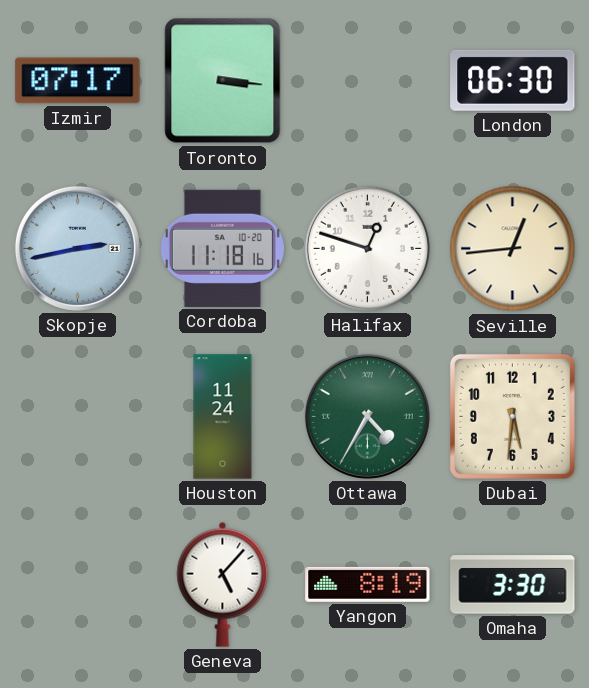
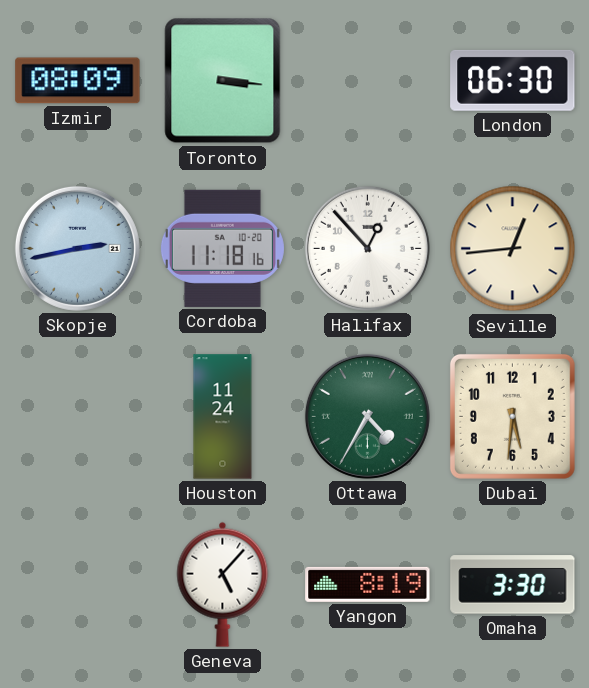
Izmir: 07:17 -> 08:09 (78, 81)
Halifax: 12:48 -> 12:53 (367, 248)
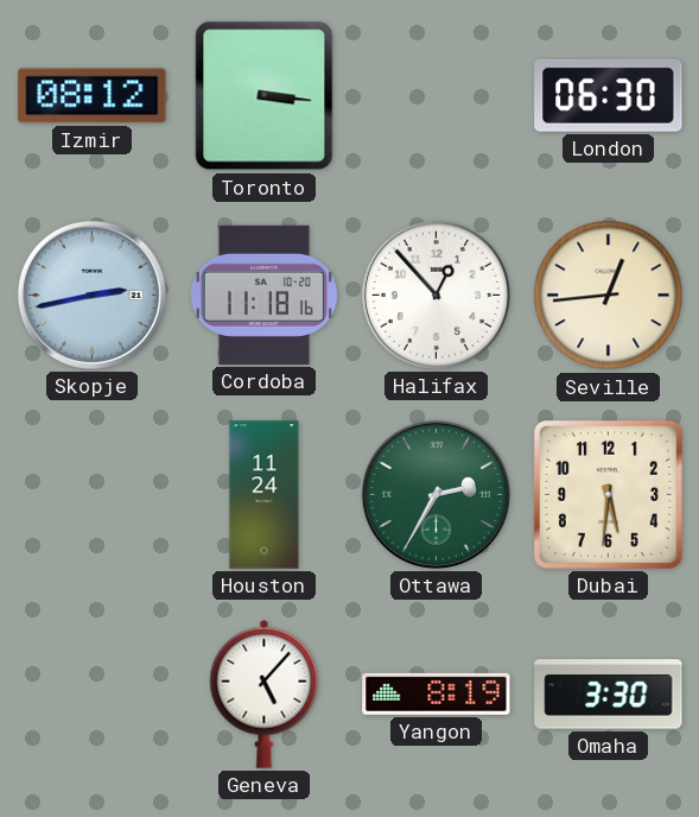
Izmir: 08:09 -> 08:12 (93, 96)
Ottawa: 4:35 -> 2:35 (436, 494)
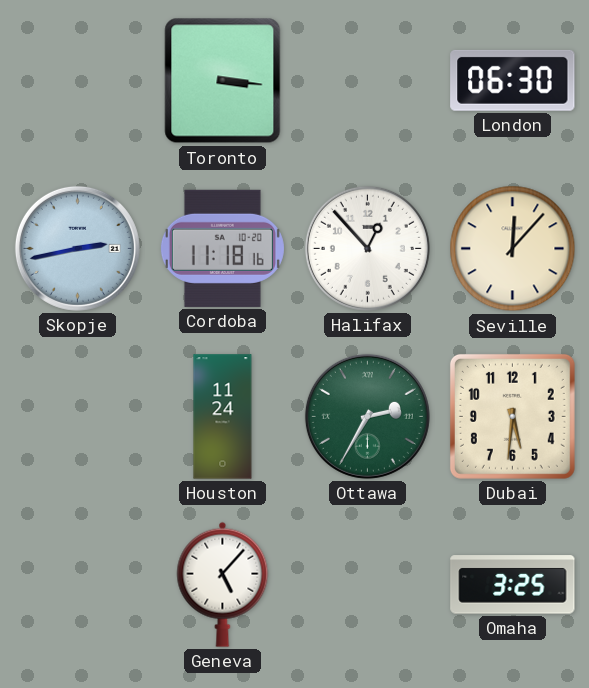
Izmir: 08:12 -> none (93, 96)
Seville: 12:44 -> 12:07 (513, 249)
Yangon: 8:19 -> none (437, 693)
Omaha: 3:30 -> 3:25 (513, 585)
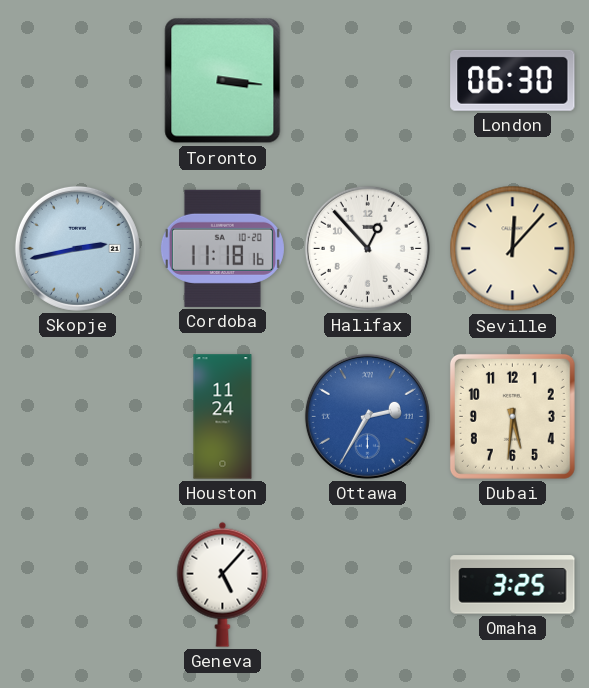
Ottawa dial: green -> blue (367, 416)
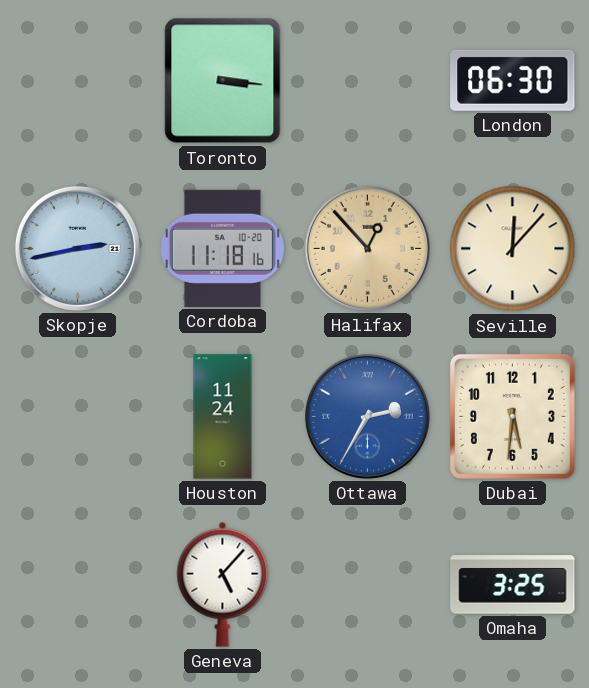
Halifax dial: white -> champagne (367, 248)
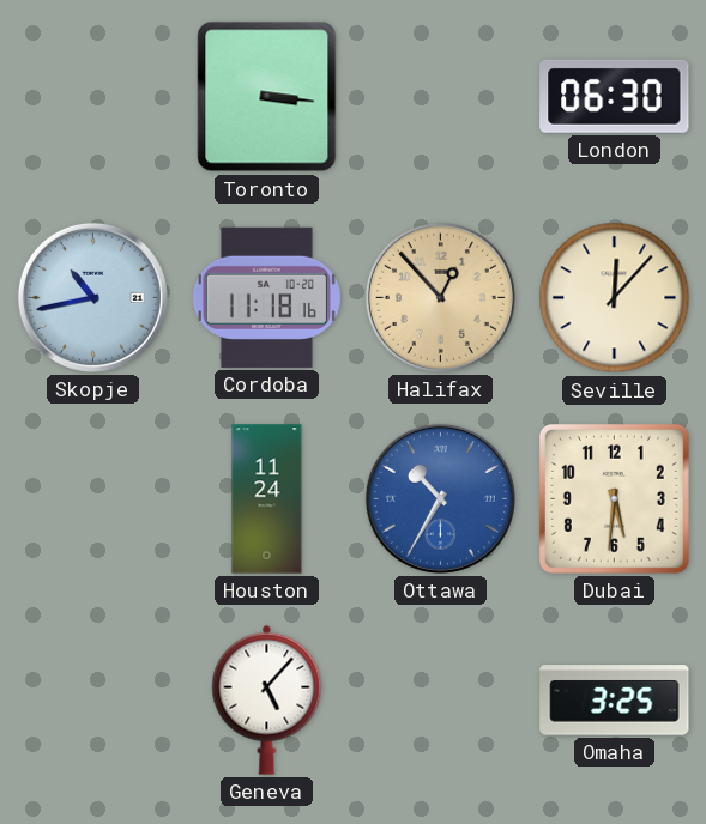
Skopje: 2:43 -> 10:43 (92, 297)
Ottawa: 2:35 -> 10:35 (440, 498)
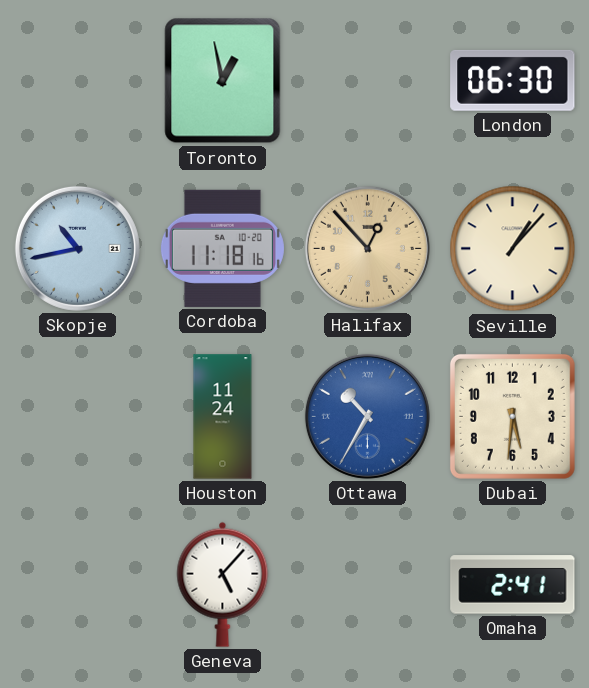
Toronto: 3:16 -> 12:58 (223, 81)
Seville: 12:07 -> 1:07 (513, 249)
Omaha: 3:25 -> 2:41 (513, 585)
